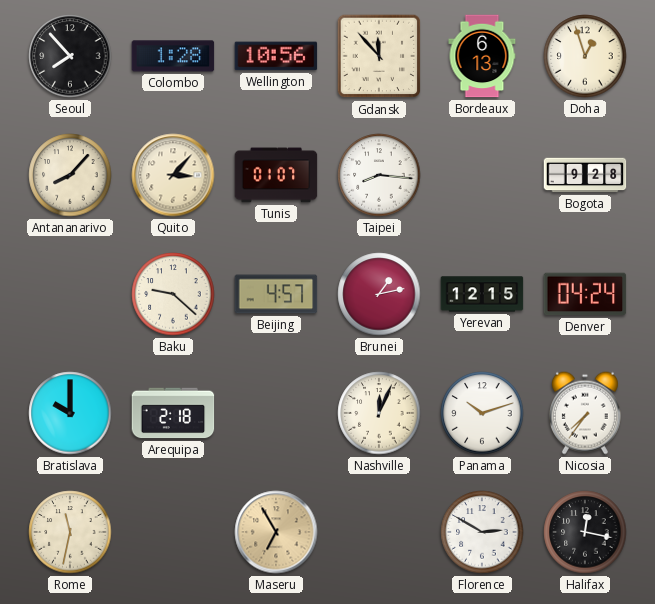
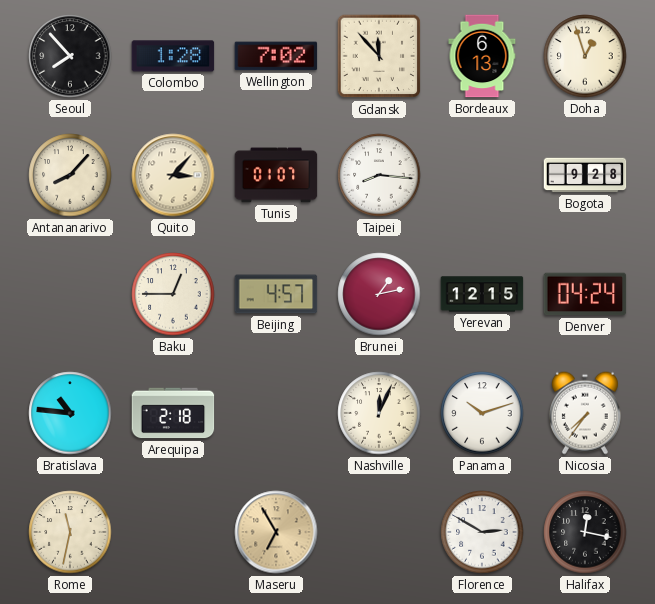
Wellington: 10:56 -> 7:02 (276, 56)
Baku: 9:22 -> 12:45 (173, 294)
Bratislava: 10:00 -> 10:46 (70, 413)
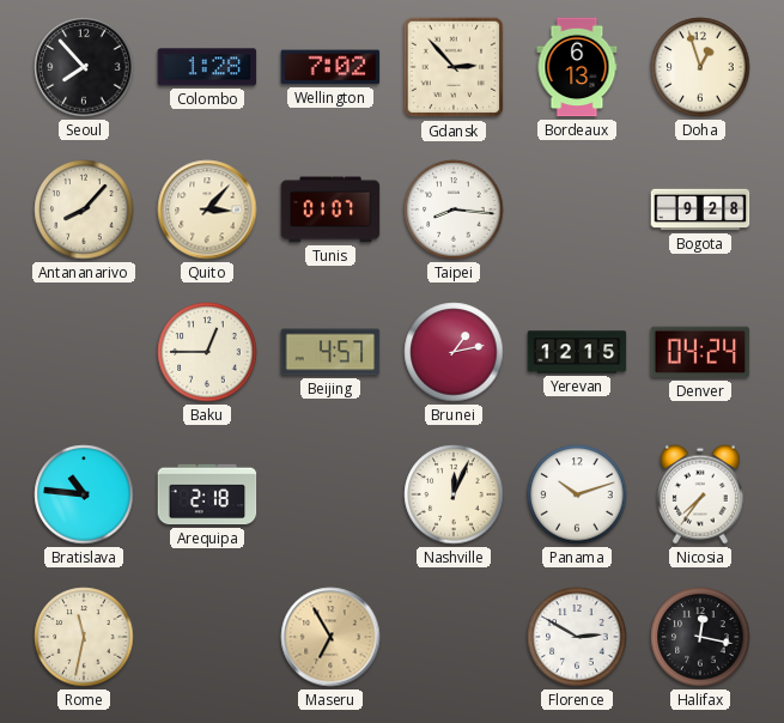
Gdansk: 11:53 -> 2:53 (454, 67)
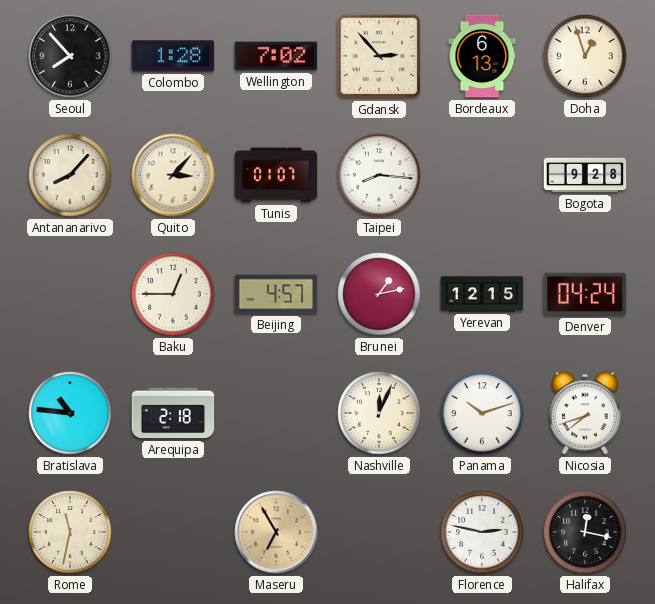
Nicosia: 7:36 -> 7:42 (585, 413)
Florence: 2:50 -> 2:47 (482, 532)
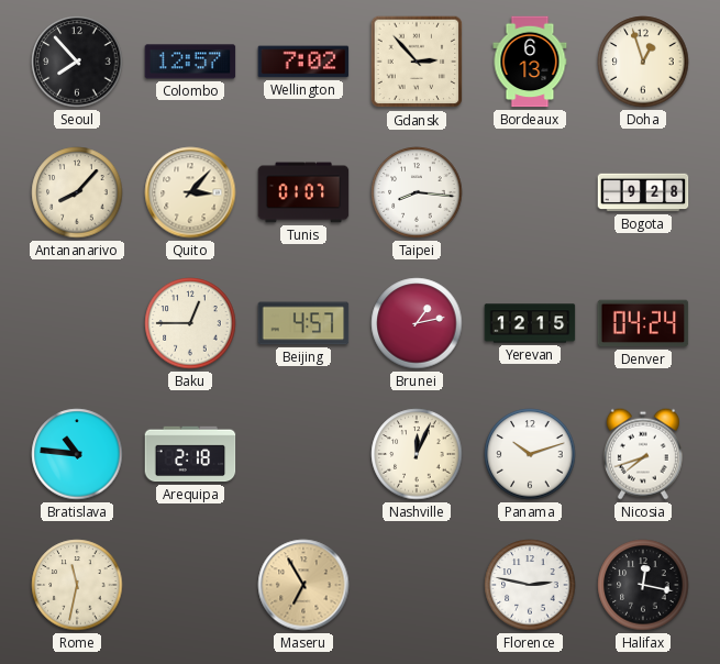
Colombo: 1:28 -> 12:57 (190, 62)
